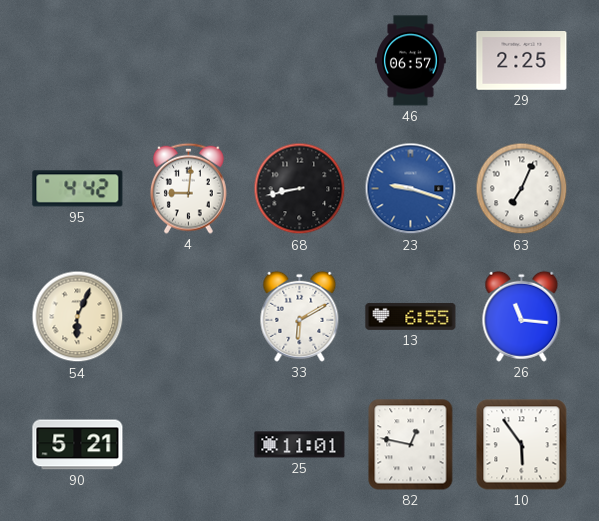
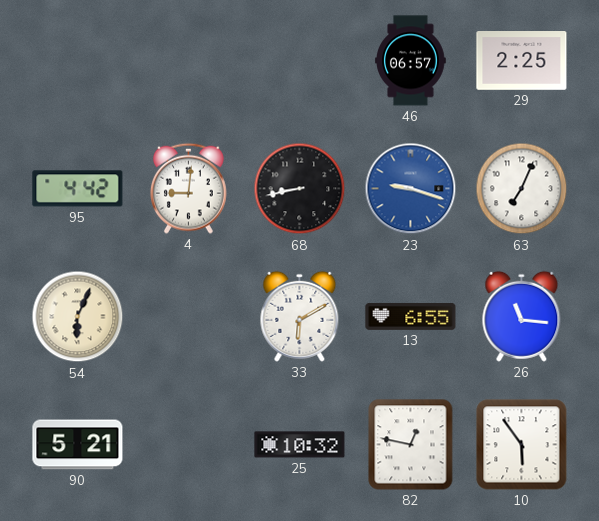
25: 11:01 -> 10:32 (300, 445)
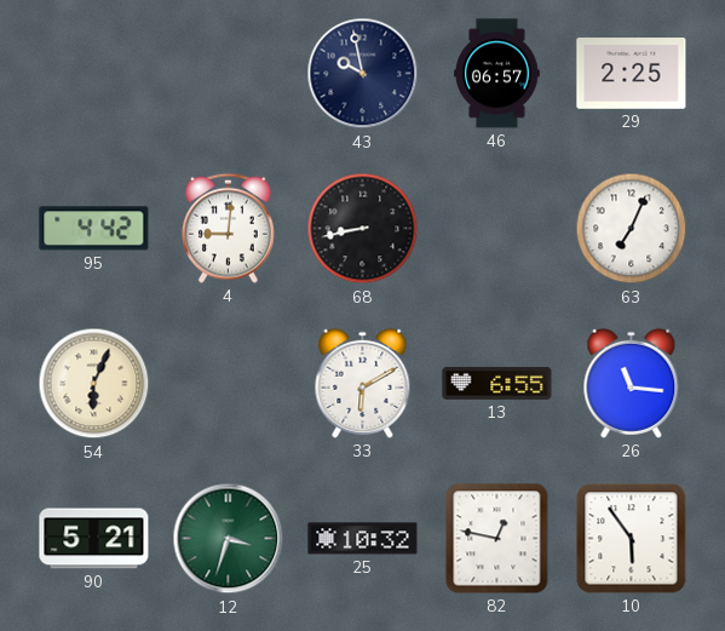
43: none -> 9:58 (363, 74)
23: 9:18 -> none (411, 189)
12: none -> 3:33 (229, 539)
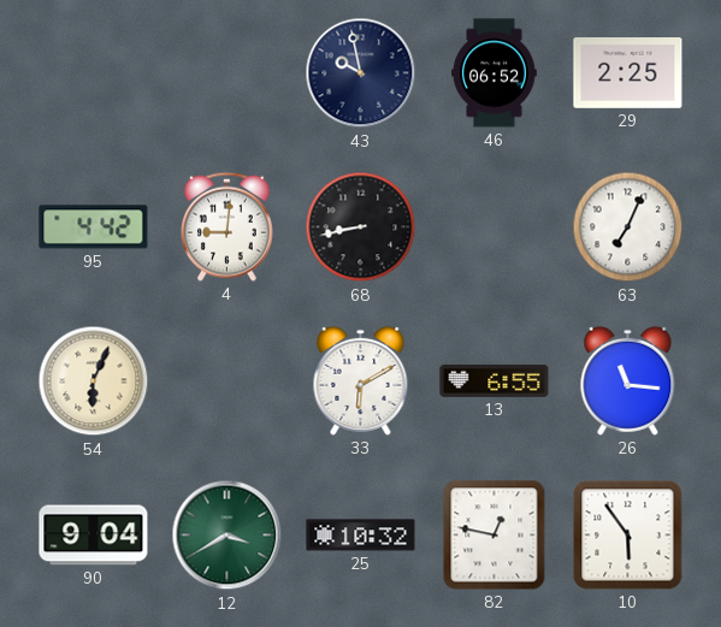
46: 06:57 -> 06:52 (495, 73)
90: 5:21 -> 9:04 (94, 536)
12: 3:33 -> 3:40 (227, 536)
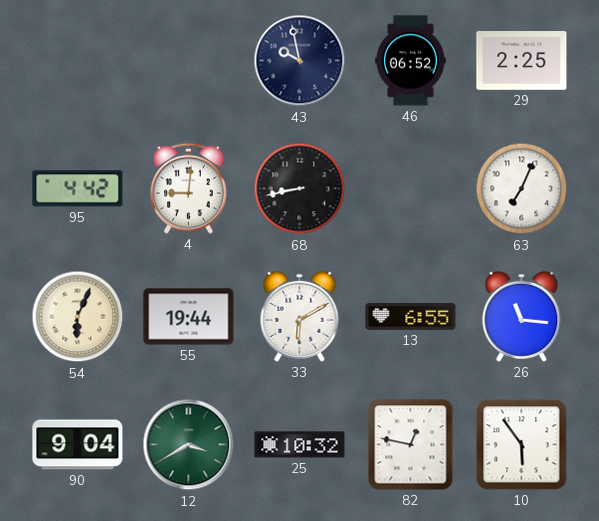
55: none -> 19:44 (189, 317)
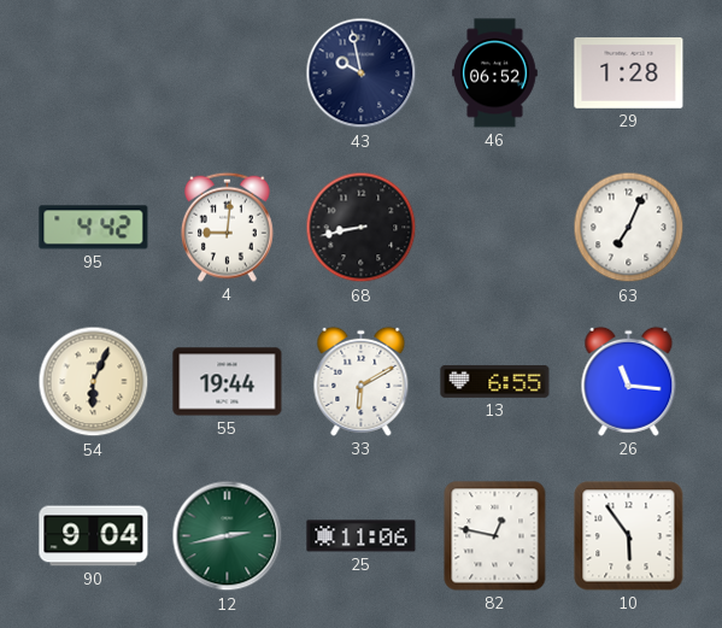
29: 2:25 -> 1:28 (629, 74)
12: 3:40 -> 2:43 (228, 536)
25: 10:32 -> 11:06 (362, 536)
